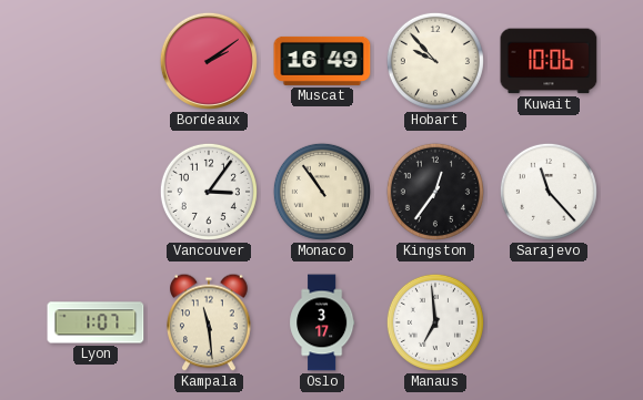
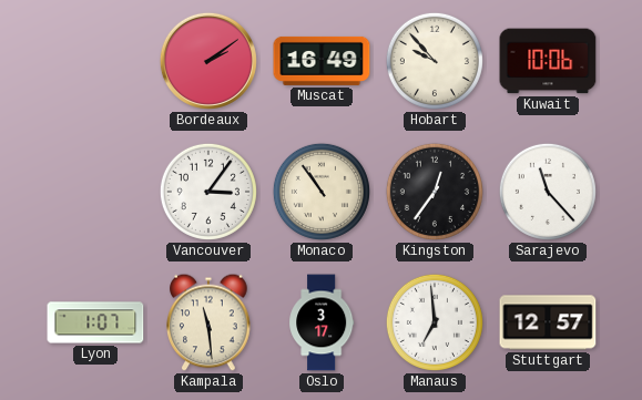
Stuttgart: none -> 12:57 (548, 322)
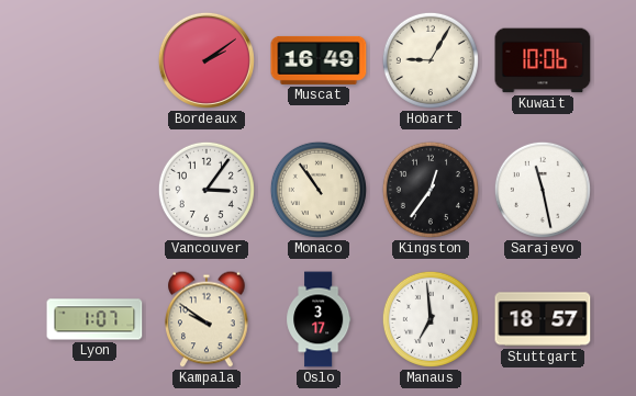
Hobart: 9:53 -> 9:05 (431, 60)
Sarajevo: 11:23 -> 11:28 (543, 190)
Kampala: 11:29 -> 9:51 (207, 319)
Stuttgart: 12:57 -> 18:57 (543, 319)
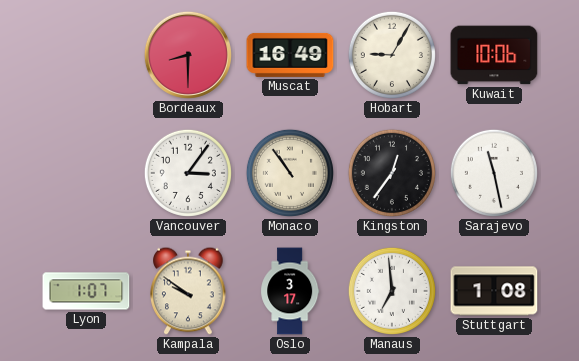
Bordeaux: 2:09 -> 8:30 (188, 55)
Stuttgart: 18:57 -> 1:08 (494, 291)
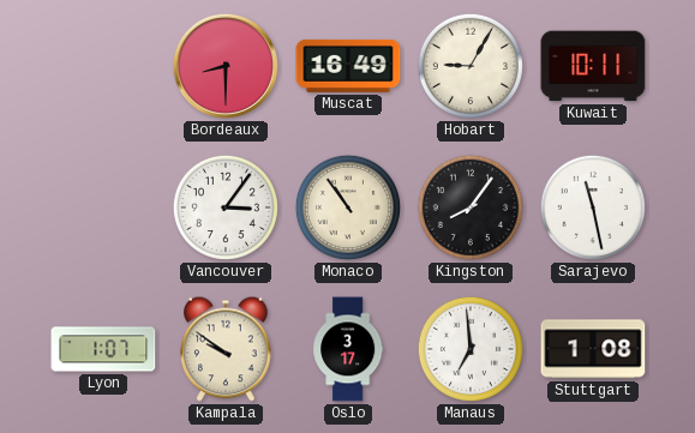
Kuwait: 10:06 -> 10:11 (593, 66)
Kingston: 12:36 -> 8:06 (471, 208)
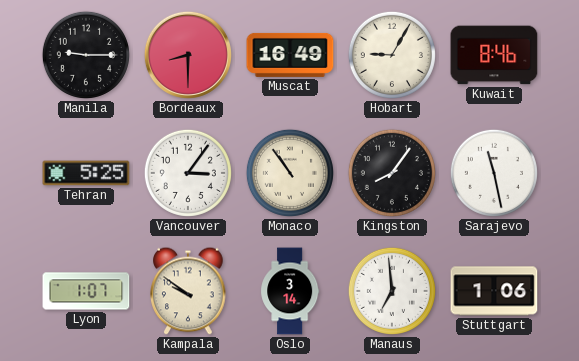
Manila: none -> 9:15 (86, 55)
Kuwait: 10:11 -> 8:46 (494, 55)
Tehran: none -> 5:25 (86, 173)
Oslo: 3:17 -> 3:14 (290, 291)
Stuttgart: 1:08 -> 1:06 (494, 291)
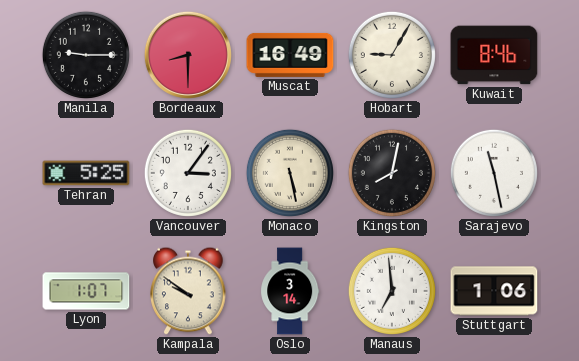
Monaco: 10:54 -> 5:28 (290, 173)
Kingston: 8:06 -> 8:02 (392, 173)
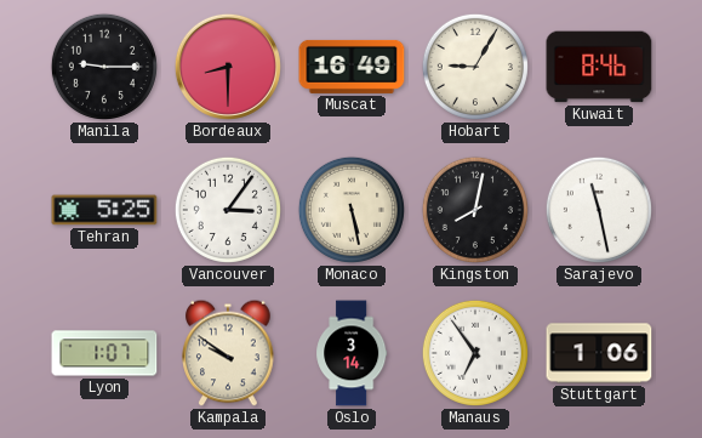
Manaus: 6:59 -> 6:54 (475, 353)
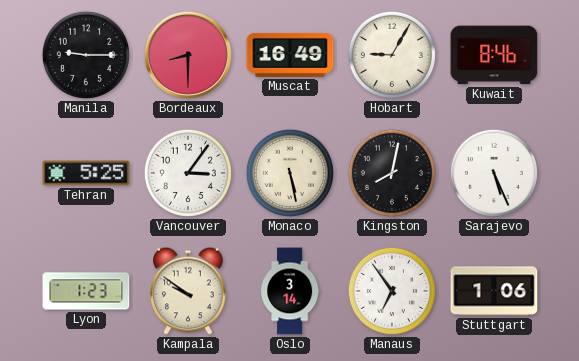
Sarajevo: 11:28 -> 5:26 (494, 173)
Lyon: 1:07 -> 1:23 (86, 291)
